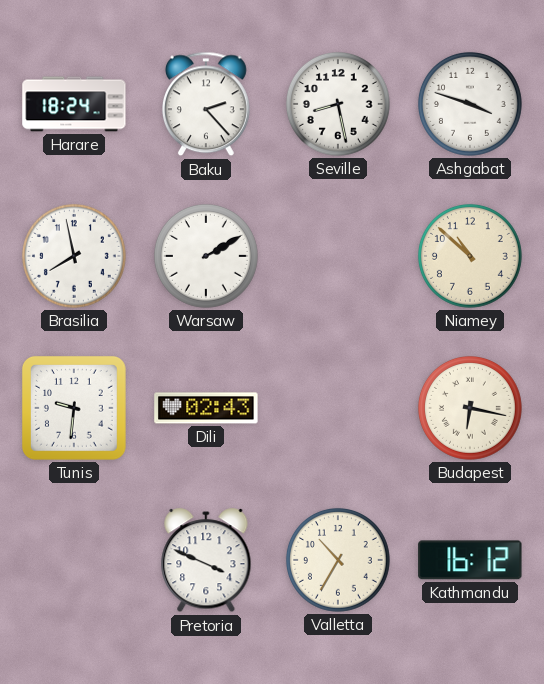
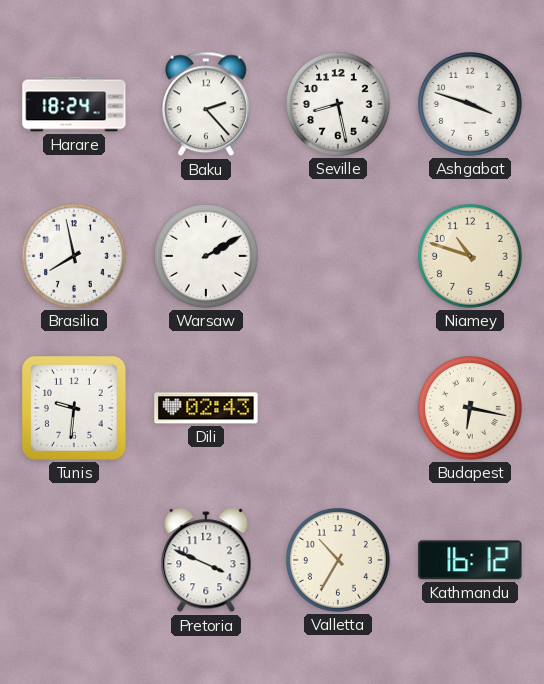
Niamey: 10:52 -> 10:48 (470, 256)
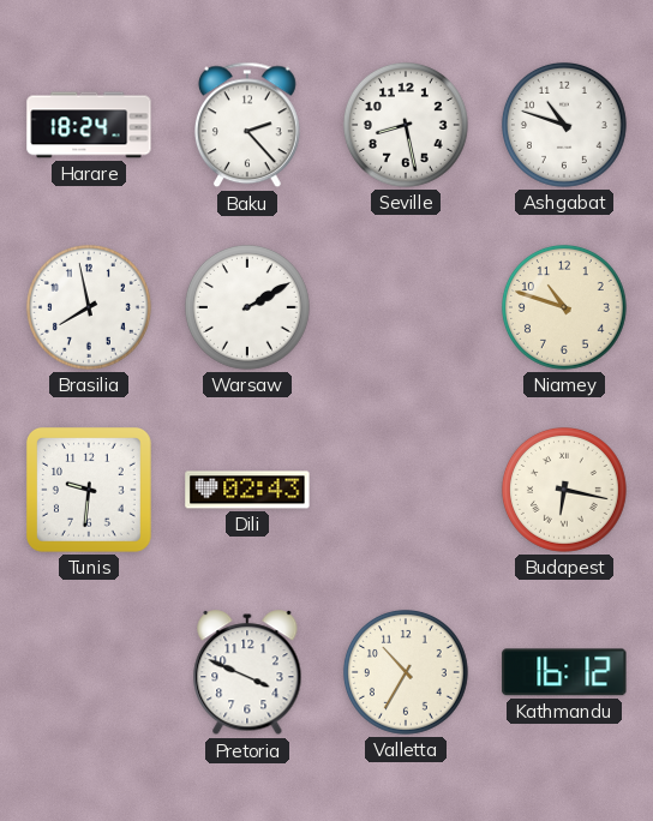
Ashgabat: 3:48 -> 10:48 (564, 125)
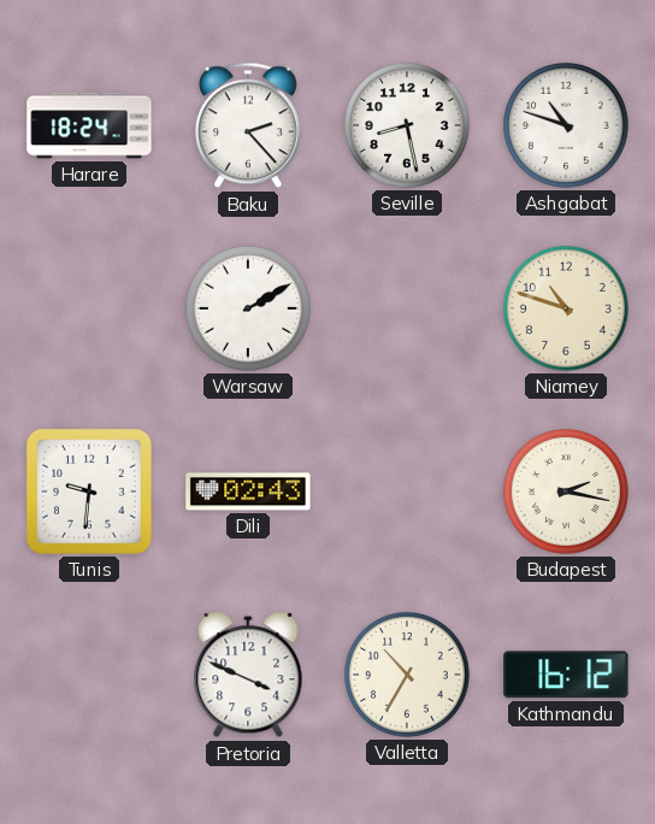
Brasilia: 7:58 -> none (89, 307)
Budapest: 6:17 -> 2:17 (566, 492)
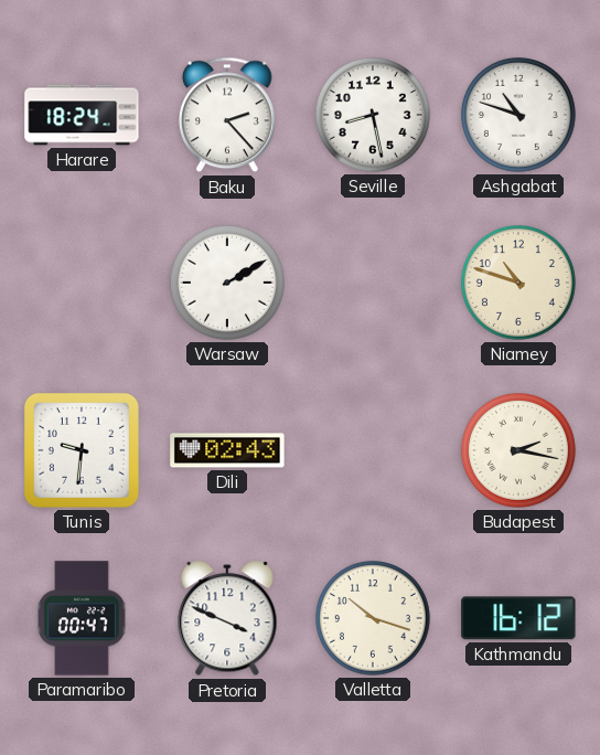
Paramaribo: none -> 00:47 (82, 618)
Valletta: 10:35 -> 10:18 (373, 618)
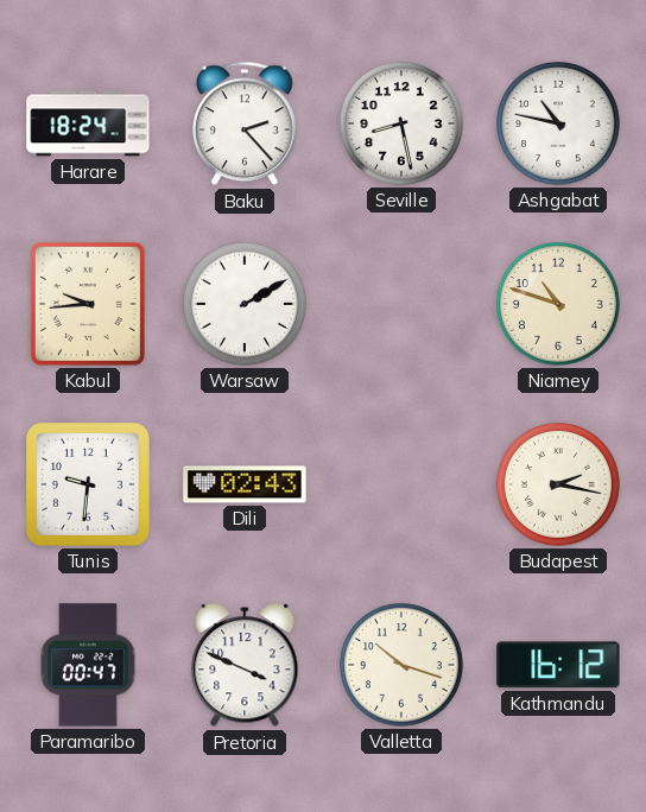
Ashgabat: 10:48 -> 10:47 (558, 123)
Kabul: none -> 9:44 (88, 304)
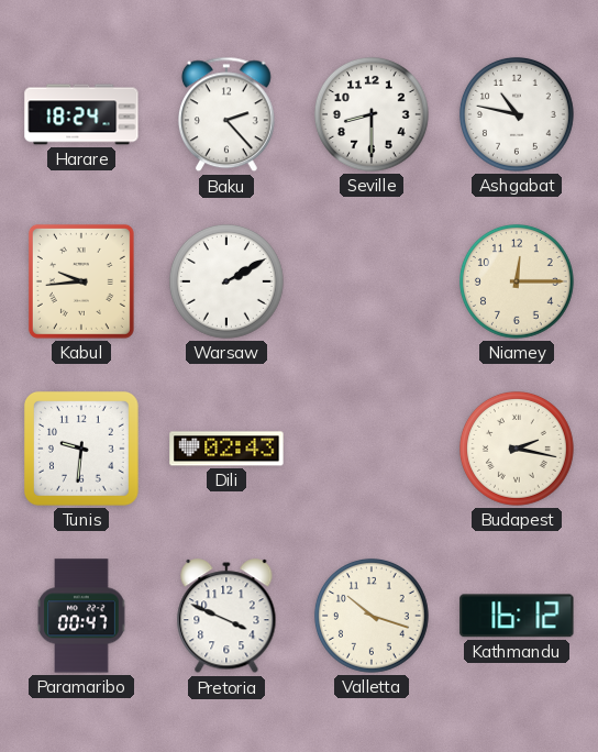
Seville: 8:28 -> 8:30 (372, 114)
Niamey: 10:48 -> 12:15 (517, 281)
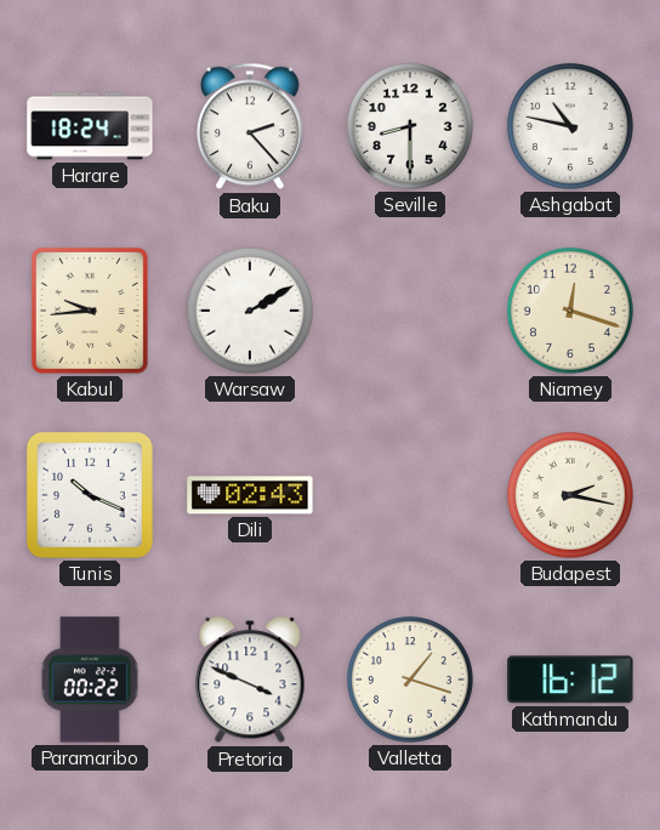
Niamey: 12:15 -> 12:18 (570, 311)
Tunis: 9:31 -> 10:19 (90, 495)
Paramaribo: 00:47 -> 00:22 (90, 680)
Valletta: 10:18 -> 1:18 (410, 680)
